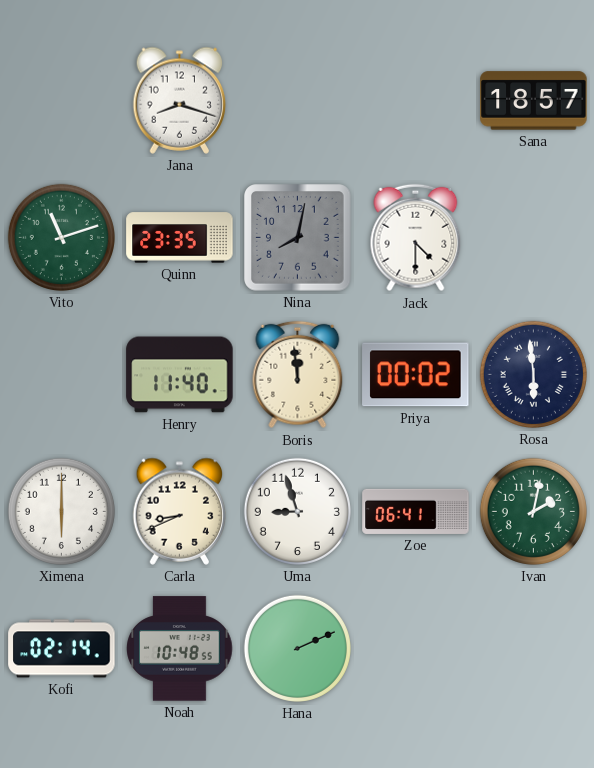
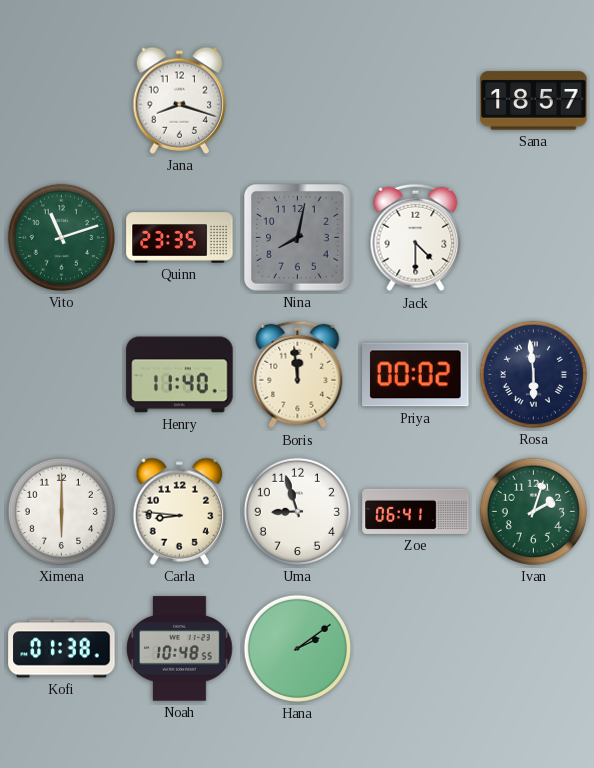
Carla: 8:41 -> 8:46 (180, 511)
Ivan: 2:02 -> 2:03 (533, 511)
Kofi: 02:14 -> 01:38 (62, 649)
Hana: 2:11 -> 2:09 (297, 648)
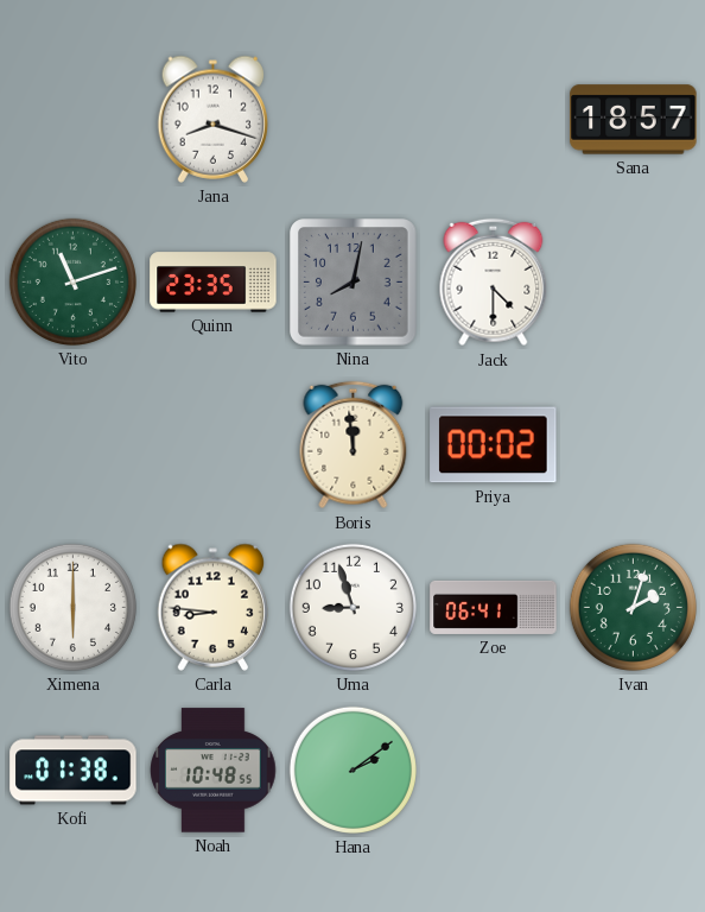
Henry: 11:40 -> none (180, 375)
Rosa: 5:59 -> none (533, 374)
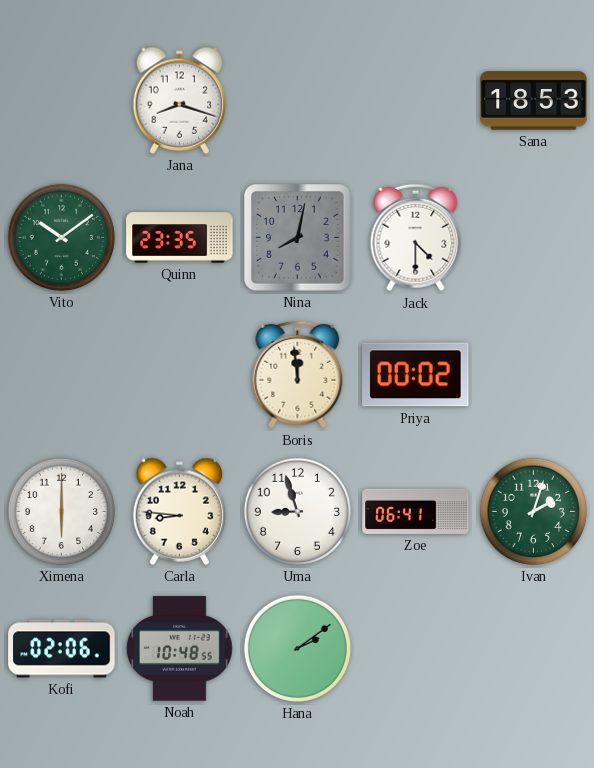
Sana: 18:57 -> 18:53 (534, 101)
Vito: 11:12 -> 10:09 (61, 237)
Kofi: 01:38 -> 02:06 (62, 649)
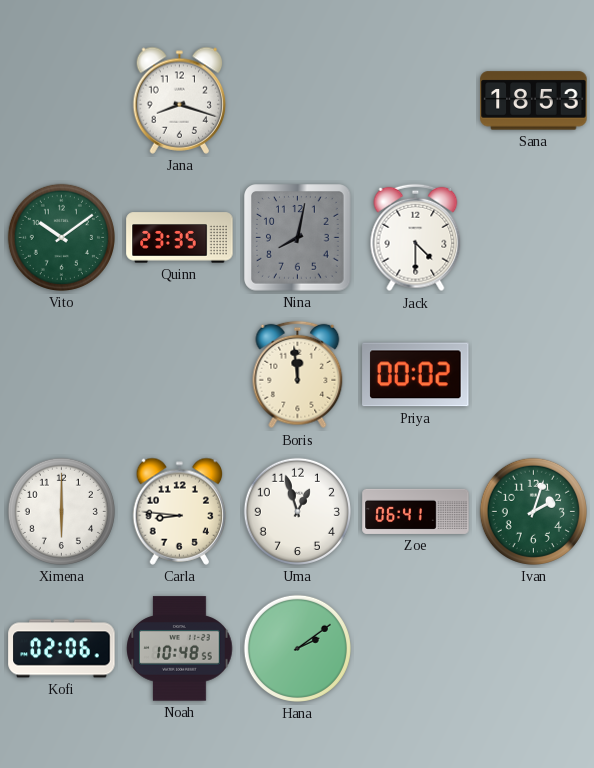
Uma: 8:57 -> 12:57 (297, 511)
